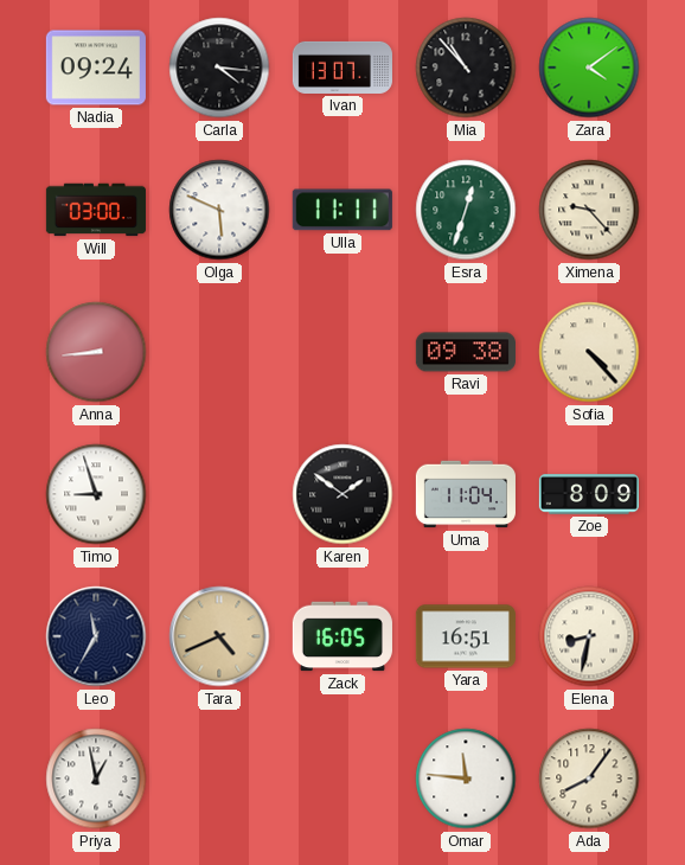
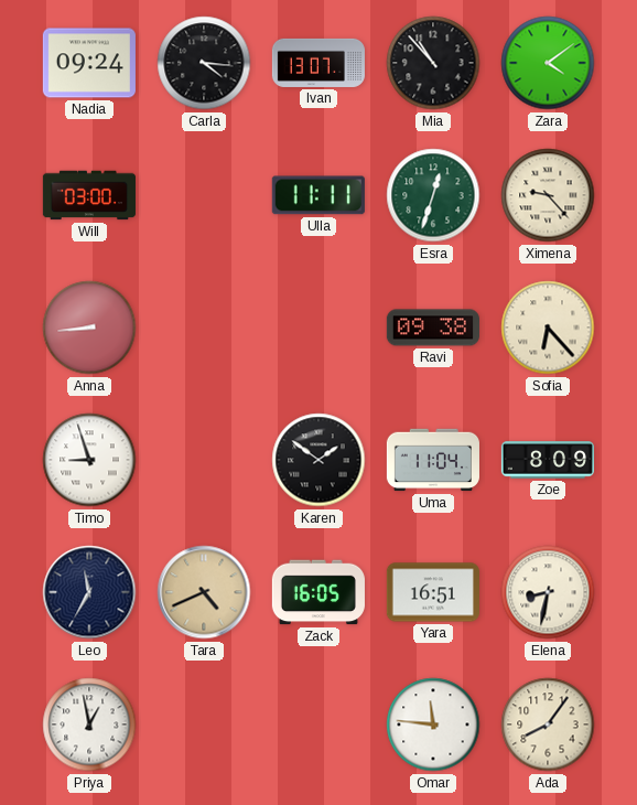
Olga: 5:49 -> none (219, 210)
Sofia: 4:23 -> 6:23 (548, 328)
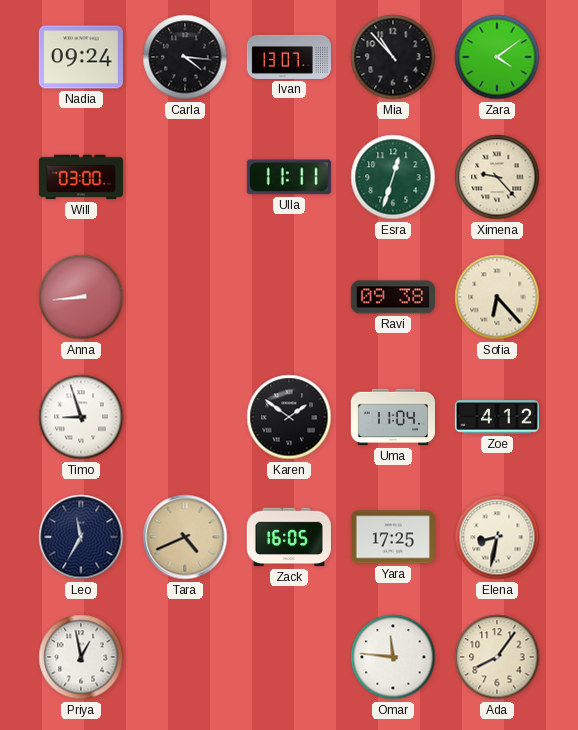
Zoe: 8:09 -> 4:12 (497, 417)
Yara: 16:51 -> 17:25 (393, 537)
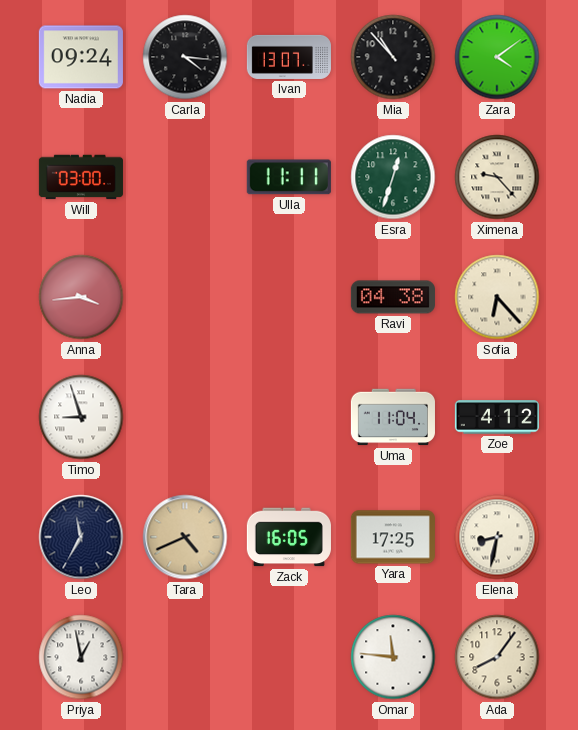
Anna: 8:44 -> 3:44 (81, 297)
Ravi: 09:38 -> 04:38 (393, 297)
Karen: 1:51 -> none (289, 417)
